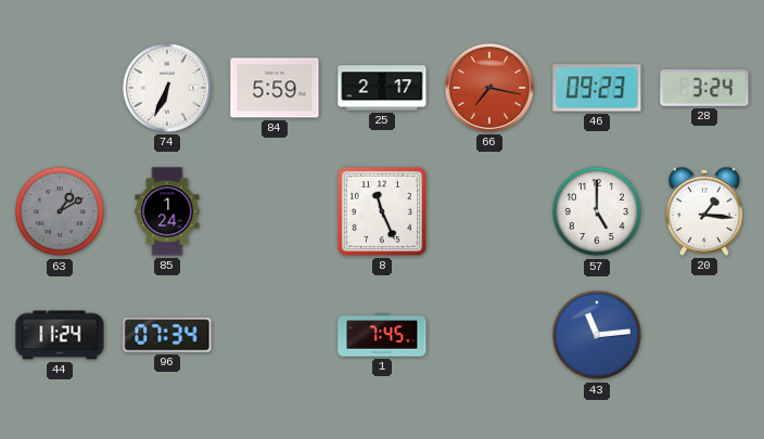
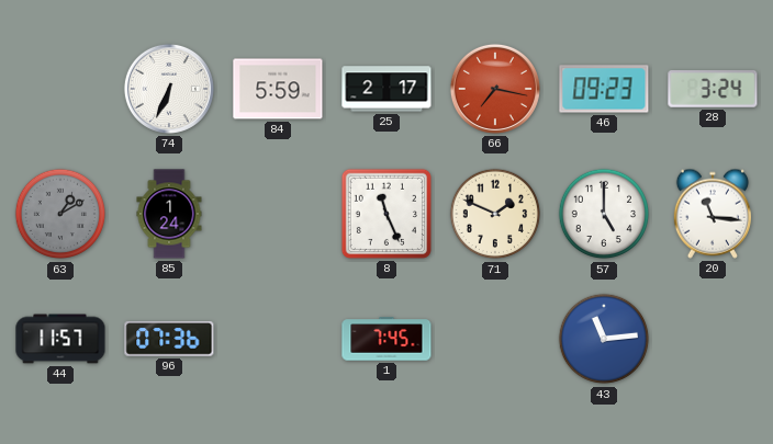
71: none -> 1:49 (495, 214)
20: 1:16 -> 11:16 (712, 214)
44: 11:24 -> 11:57 (60, 339)
96: 07:34 -> 07:36 (169, 339)
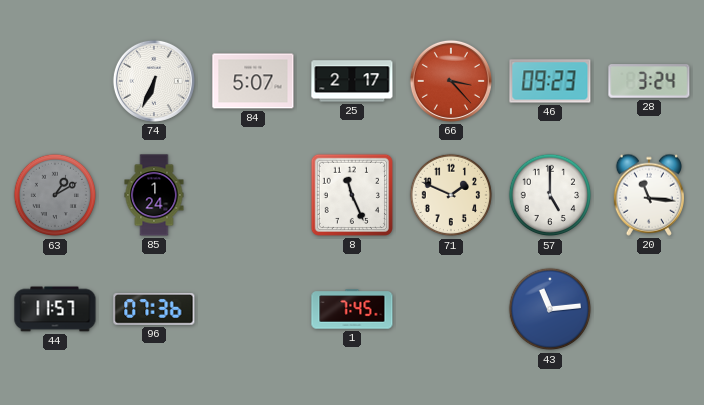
84: 5:59 -> 5:07 (253, 81)
66: 7:17 -> 3:23 (451, 81)
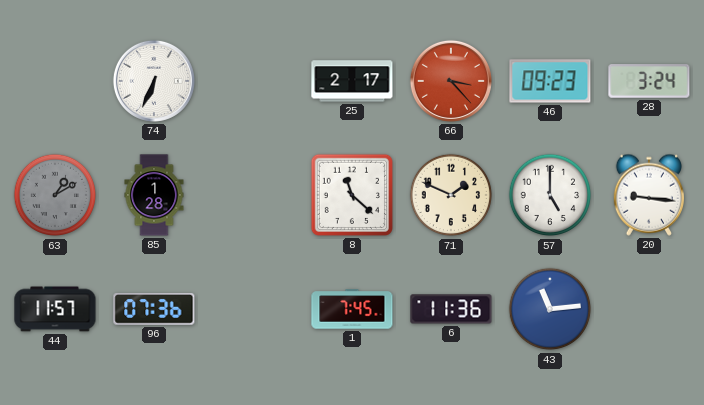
84: 5:07 -> none (253, 81)
85: 1:24 -> 1:28 (154, 195)
8: 11:26 -> 11:22 (352, 195)
20: 11:16 -> 9:16 (648, 195)
6: none -> 11:36 (451, 309)
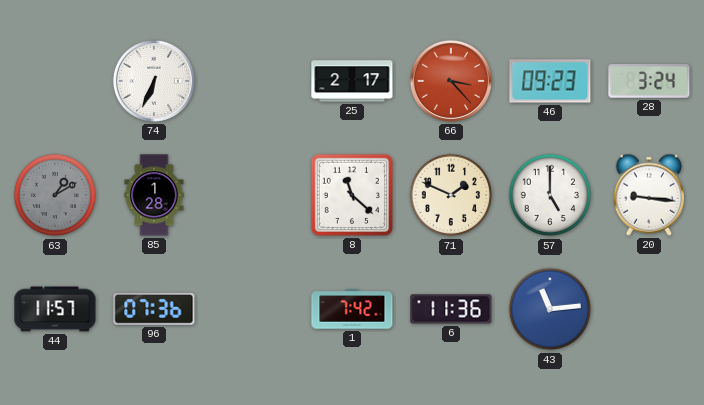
1: 7:45 -> 7:42 (352, 309)
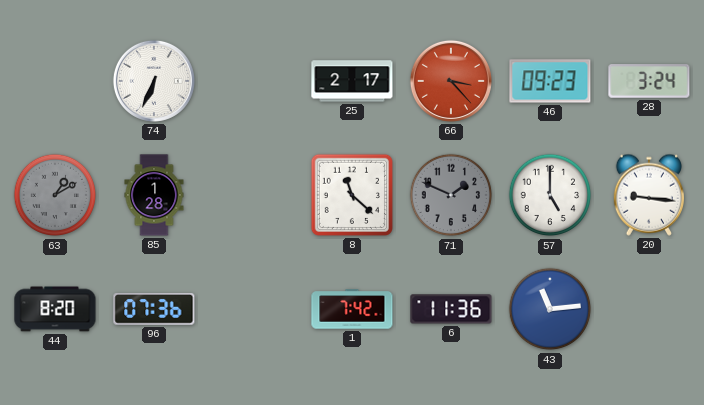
71 dial: cream -> grey (451, 195)
44: 11:57 -> 8:20 (55, 309)
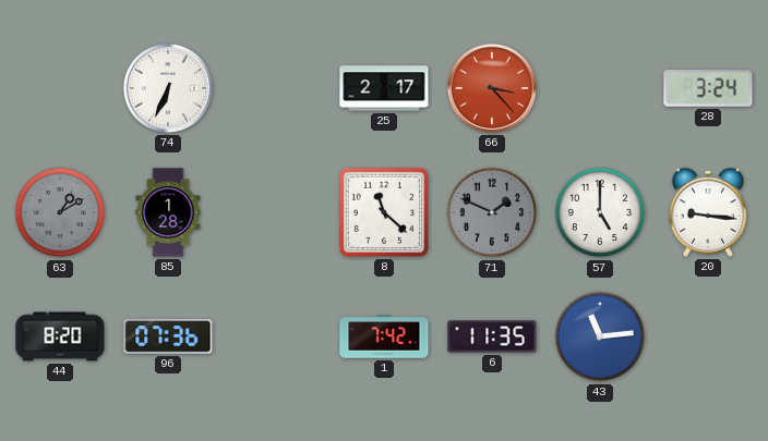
46: 09:23 -> none (550, 81)
6: 11:36 -> 11:35 (492, 336)
